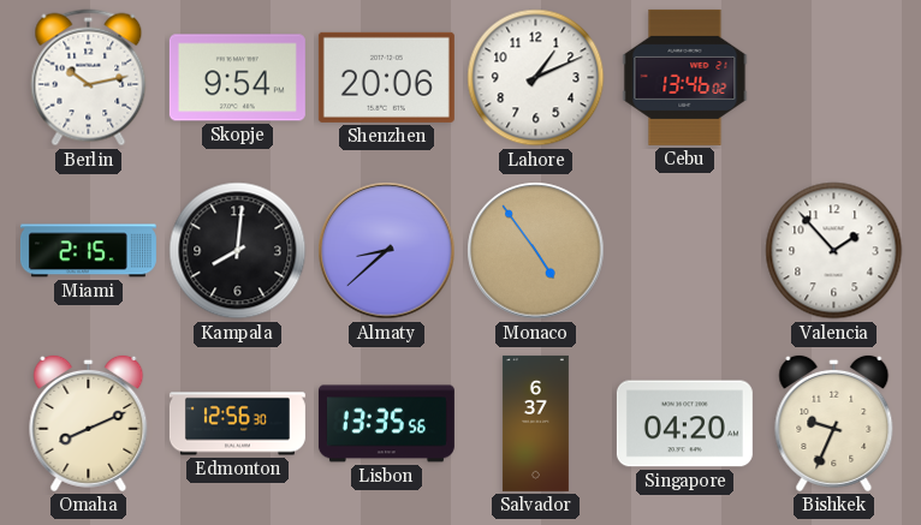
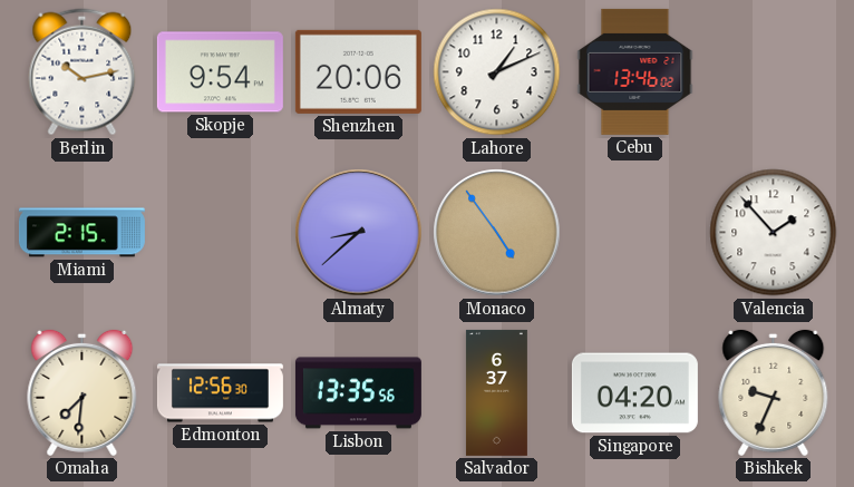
Kampala: 8:01 -> none (238, 251)
Omaha: 8:11 -> 7:31 (83, 392)
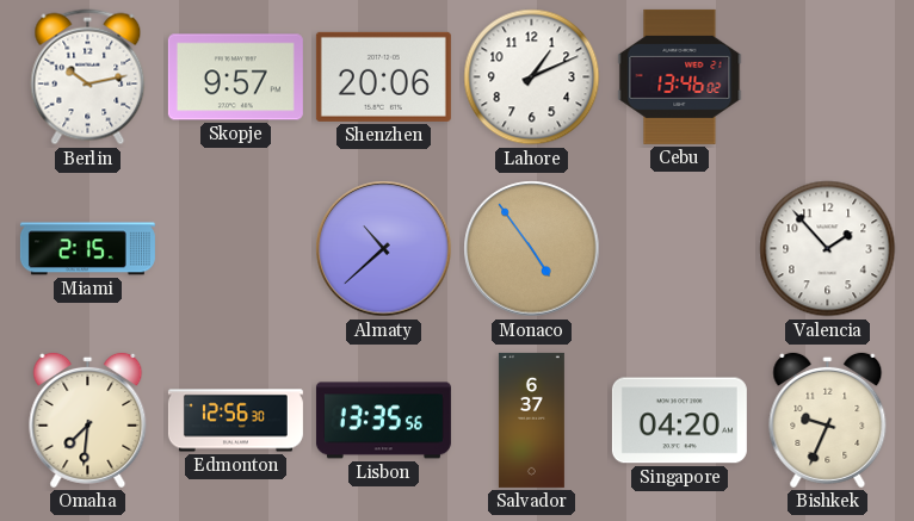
Skopje: 9:54 -> 9:57 (235, 77)
Almaty: 8:38 -> 10:38 (384, 249)
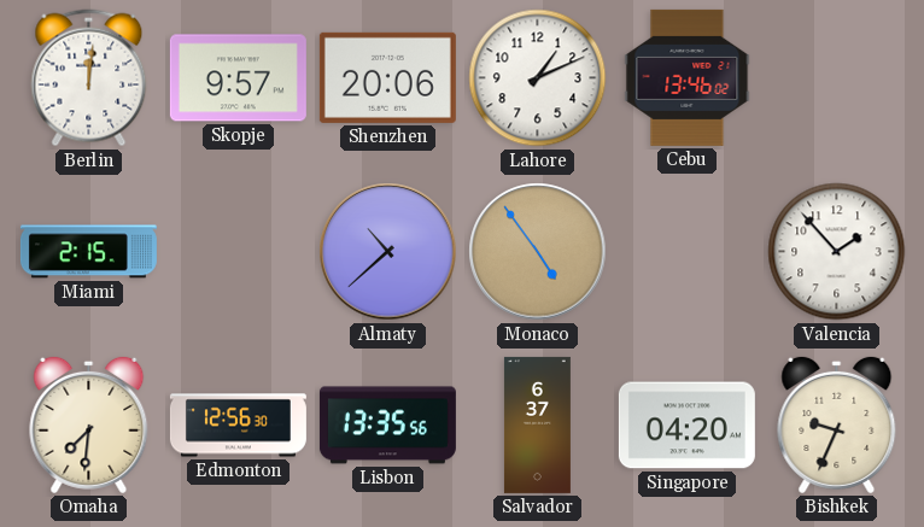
Berlin: 10:13 -> 12:01 (89, 78)
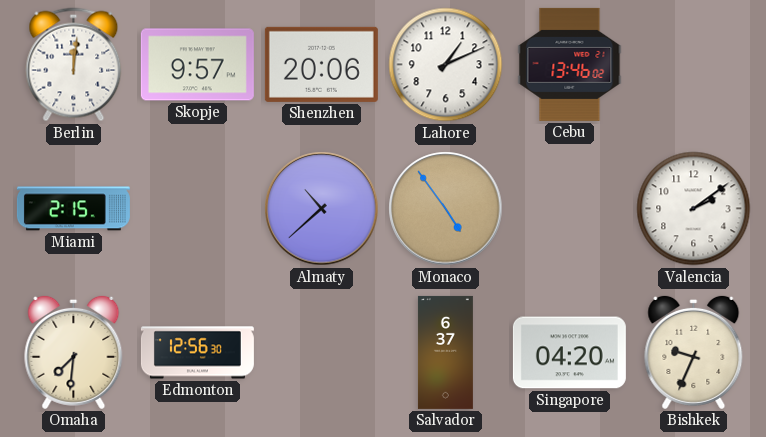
Valencia: 1:53 -> 2:09 (694, 209)
Lisbon: 13:35 -> none (387, 426)
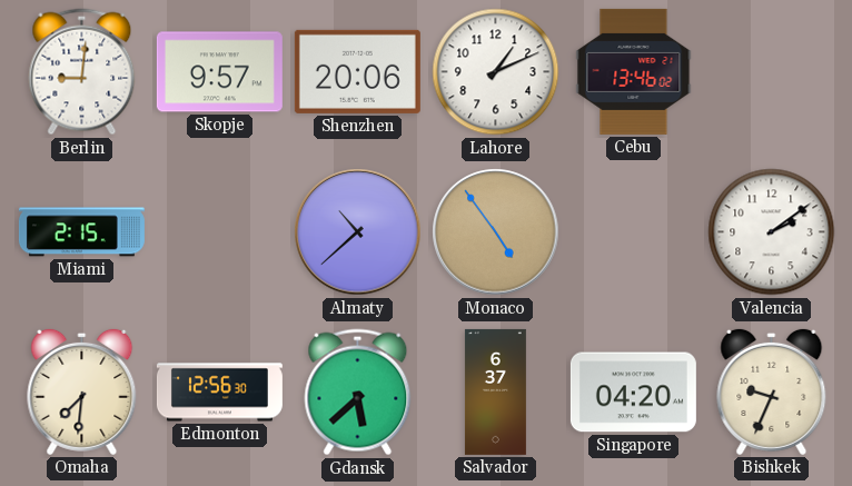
Berlin: 12:01 -> 9:01 (82, 72)
Gdansk: none -> 5:38 (358, 393)
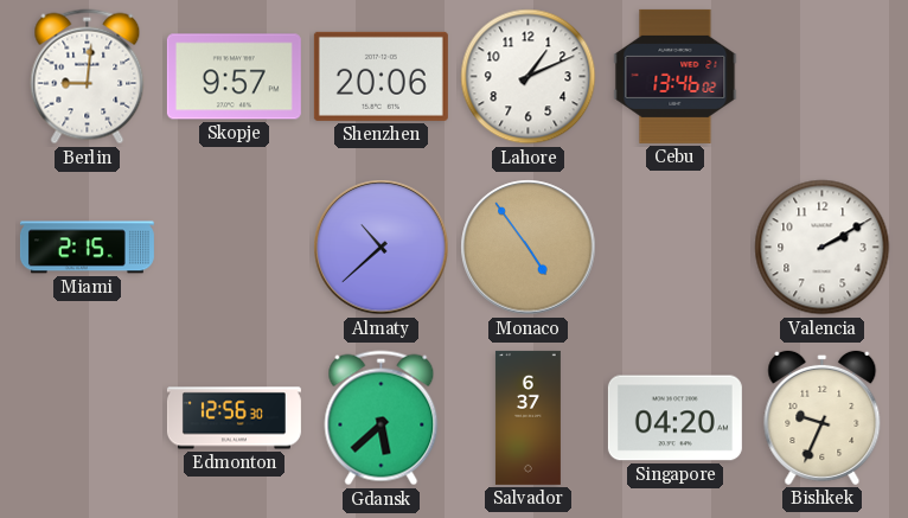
Valencia: 2:09 -> 2:10 (823, 248)
Omaha: 7:31 -> none (82, 391)
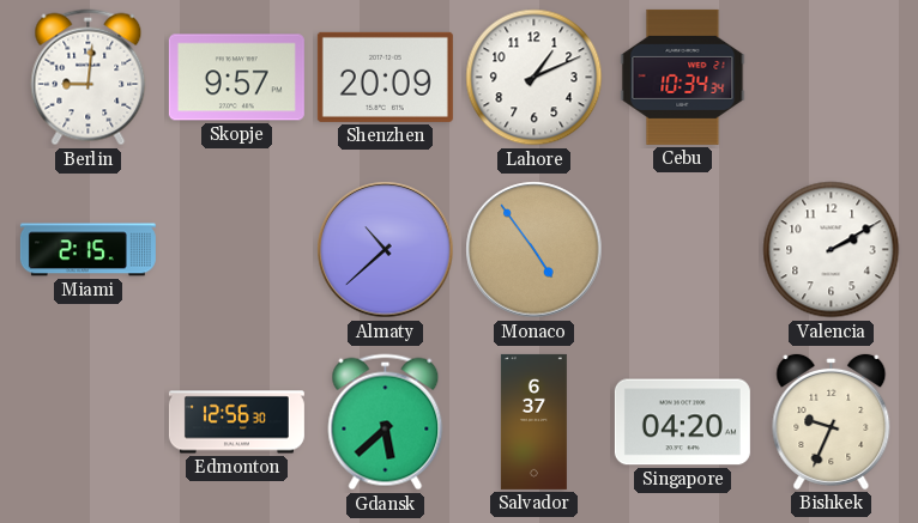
Shenzhen: 20:06 -> 20:09 (385, 77)
Cebu: 13:46 -> 10:34 (683, 77)
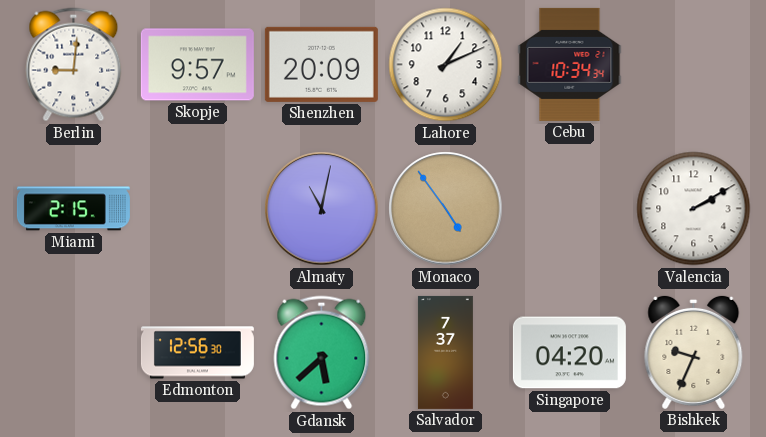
Almaty: 10:38 -> 11:02 (322, 209)
Salvador: 6:37 -> 7:37 (445, 352)
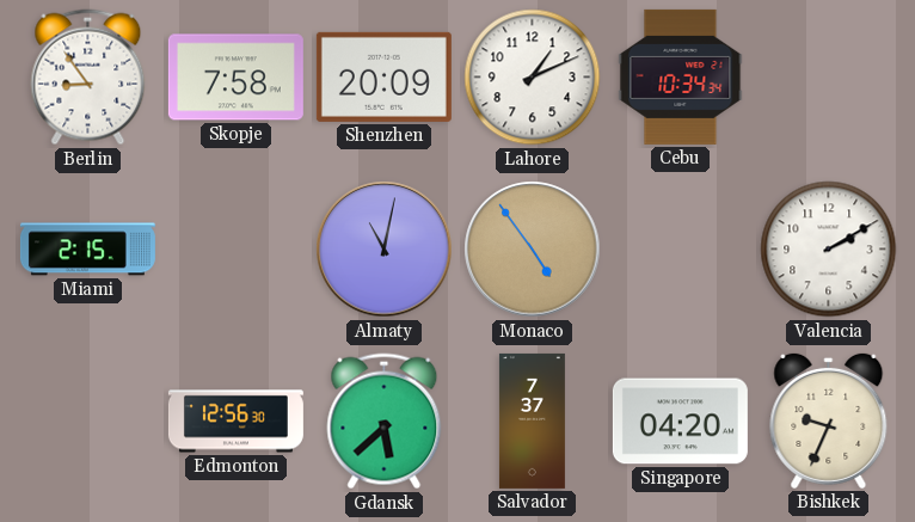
Berlin: 9:01 -> 8:54 (88, 78)
Skopje: 9:57 -> 7:58 (235, 78)
